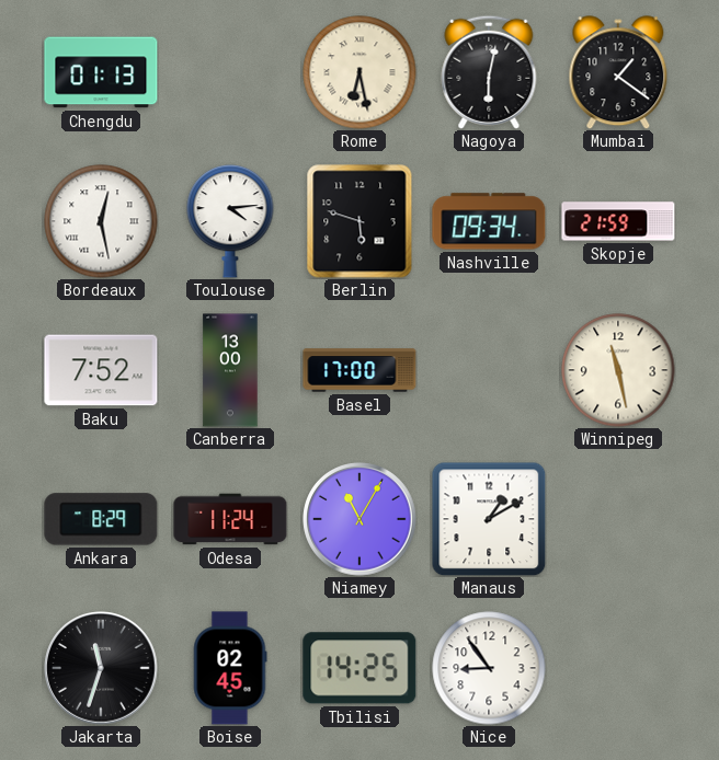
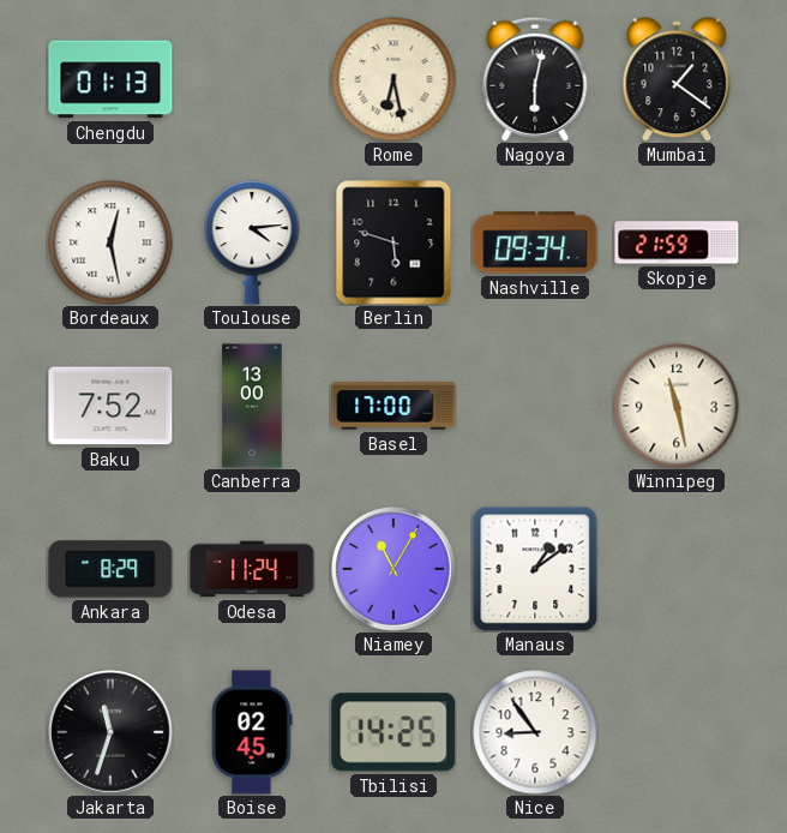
Manaus: 1:10 -> 1:09 (535, 569)
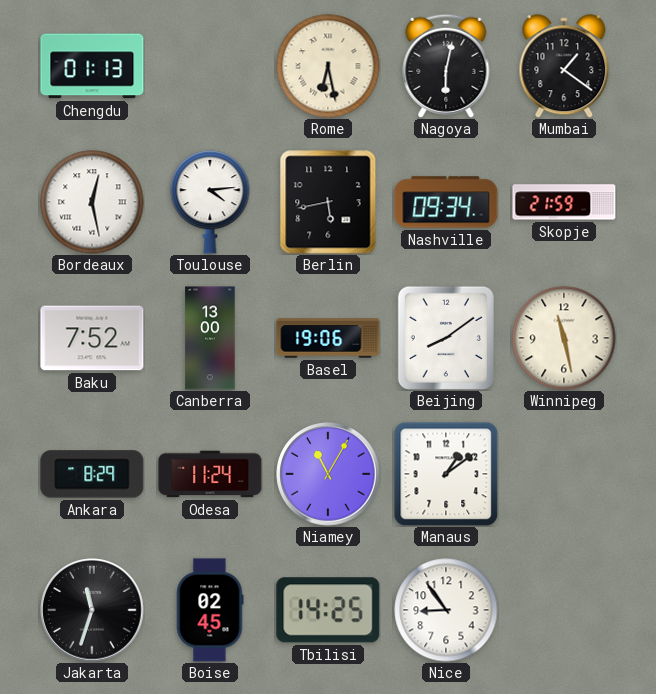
Berlin: 5:48 -> 5:43 (328, 202)
Basel: 17:00 -> 19:06 (328, 338)
Beijing: none -> 8:09 (446, 338)
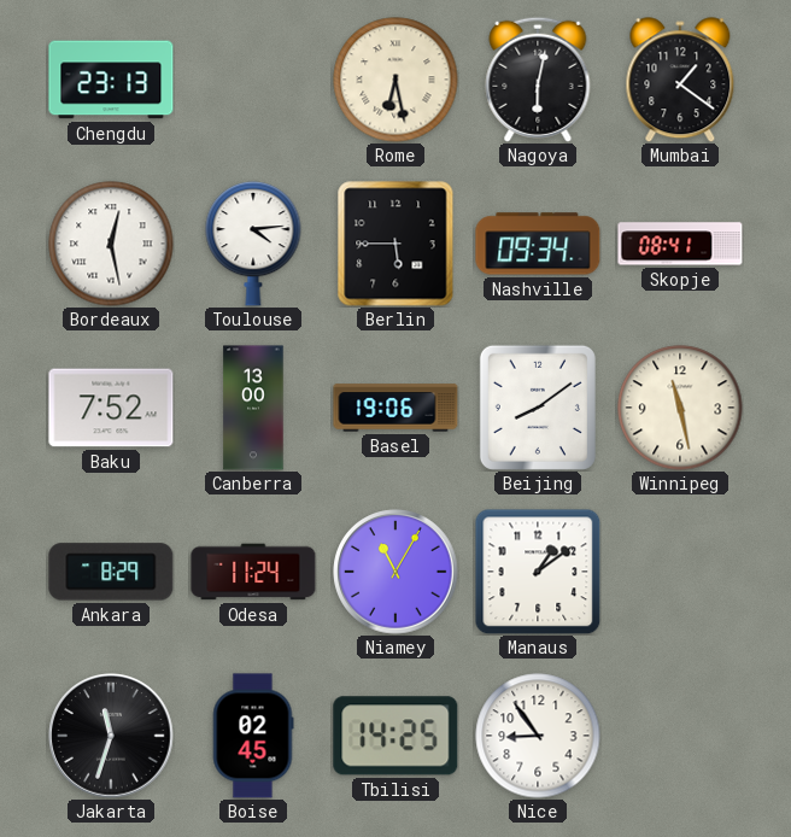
Chengdu: 01:13 -> 23:13 (111, 80)
Berlin: 5:43 -> 5:45 (395, 244)
Skopje: 21:59 -> 08:41 (680, 244)
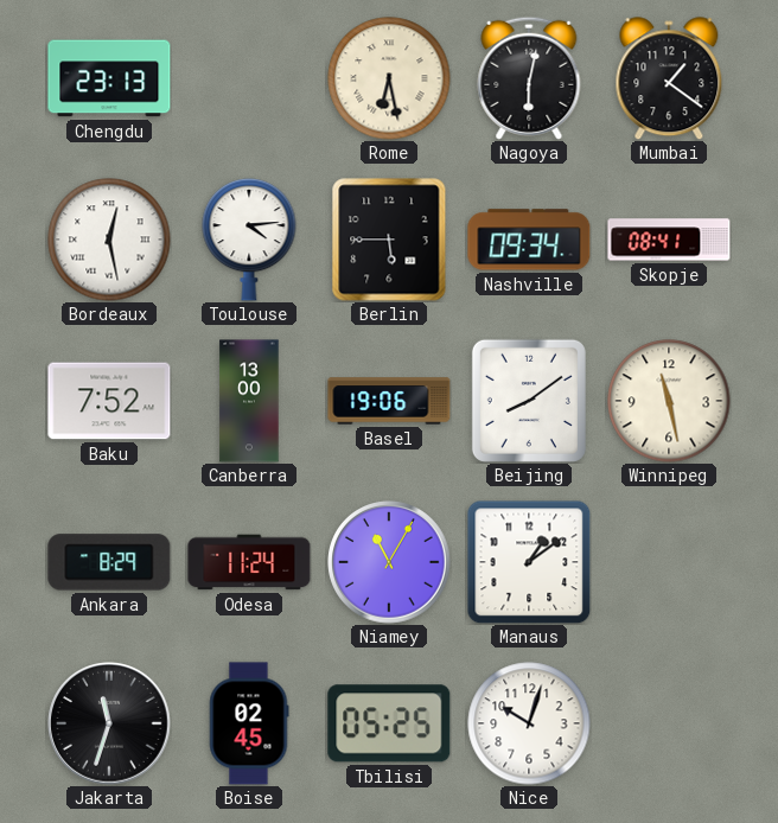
Tbilisi: 14:25 -> 05:25 (389, 723)
Nice: 8:54 -> 10:03 (529, 723)
